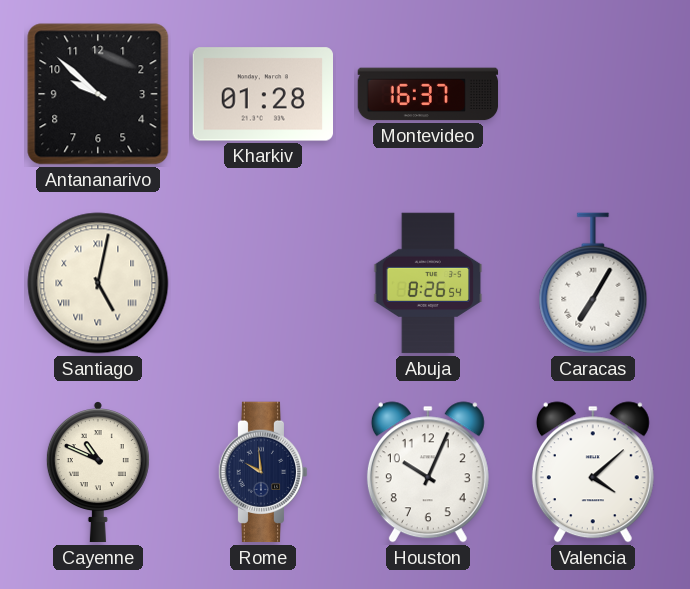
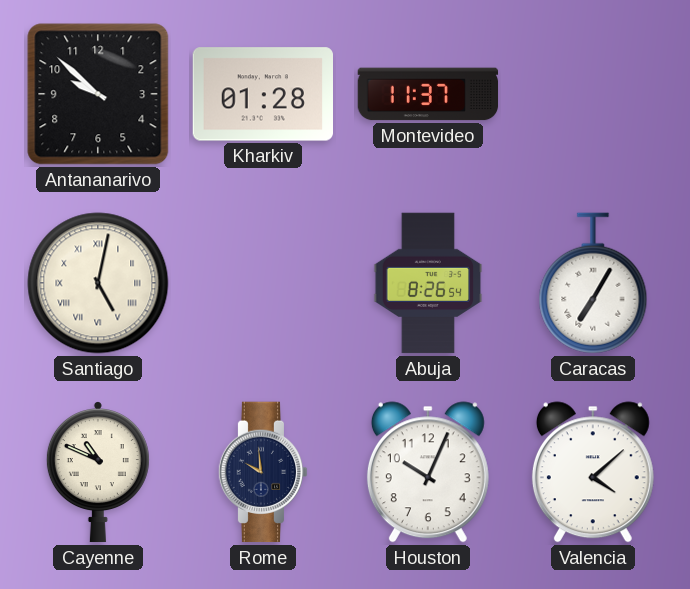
Montevideo: 16:37 -> 11:37 (428, 94)
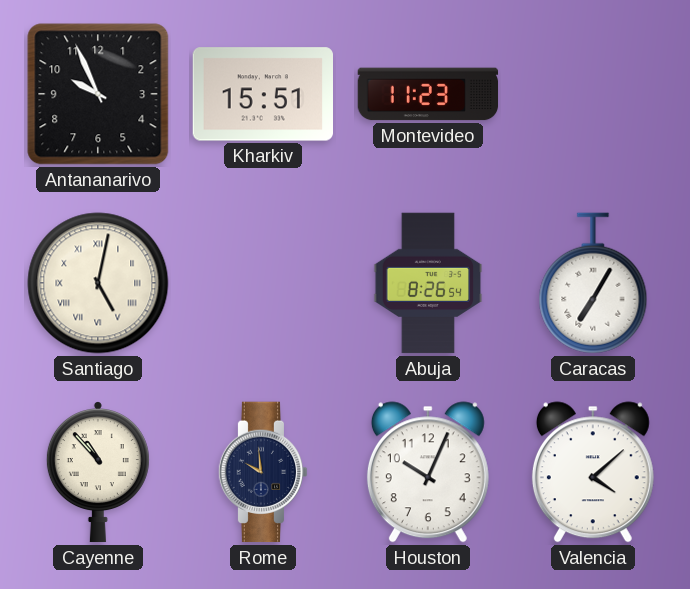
Antananarivo: 9:52 -> 9:56 (98, 94)
Kharkiv: 01:28 -> 15:51 (262, 94)
Montevideo: 11:37 -> 11:23 (428, 94)
Cayenne: 10:49 -> 10:53 (98, 472)
